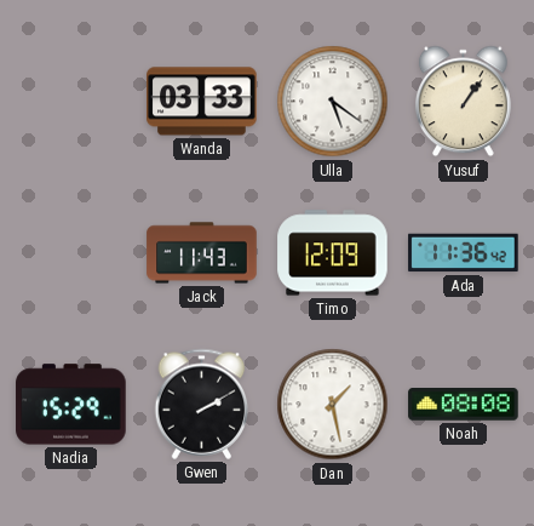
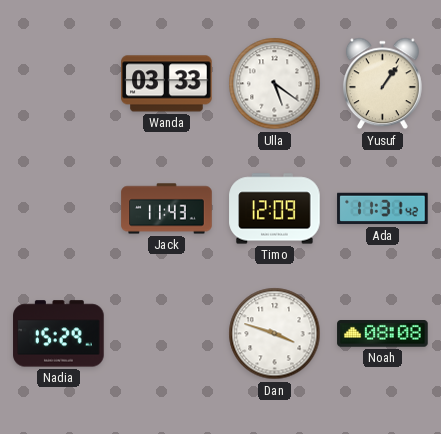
Ada: 11:36 -> 11:31 (383, 209)
Gwen: 2:10 -> none (202, 404)
Dan: 1:28 -> 3:48 (275, 334)
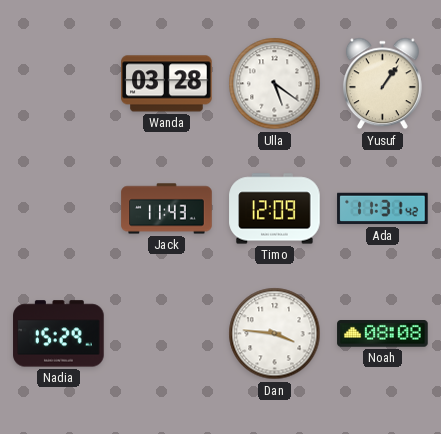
Wanda: 03:33 -> 03:28 (167, 84)
Dan: 3:48 -> 3:46 (275, 334)
